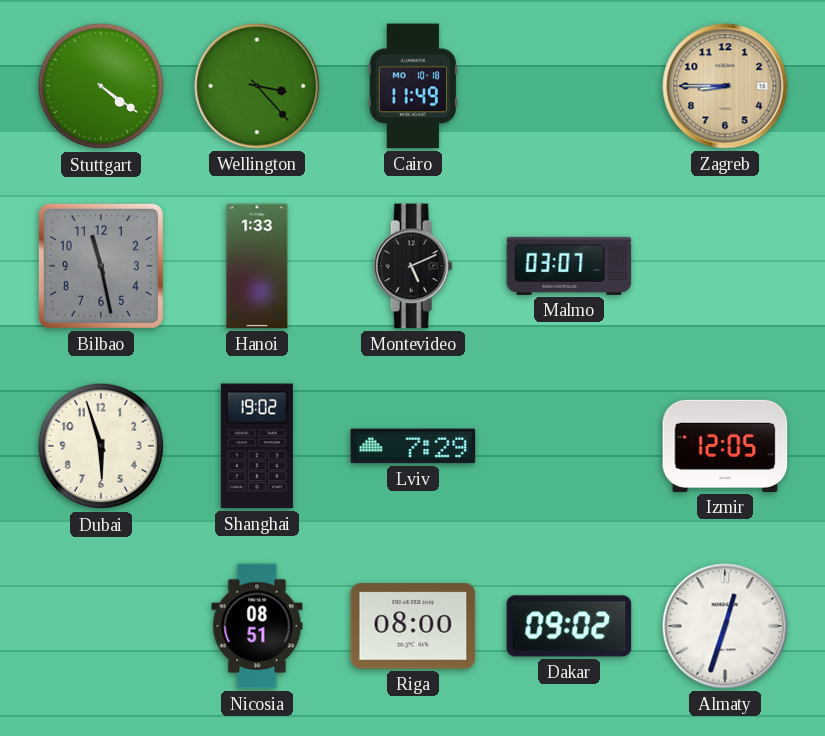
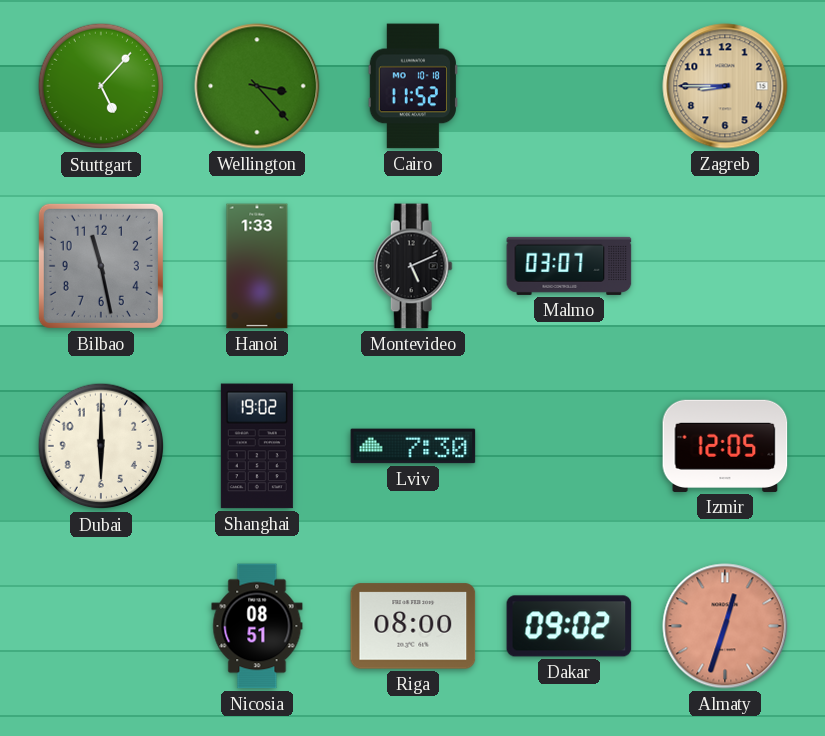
Stuttgart: 4:21 -> 5:07 (101, 86)
Cairo: 11:49 -> 11:52 (412, 86)
Dubai: 5:57 -> 6:00 (101, 446)
Lviv: 7:29 -> 7:30 (413, 446)
Almaty dial: white -> salmon (725, 626)
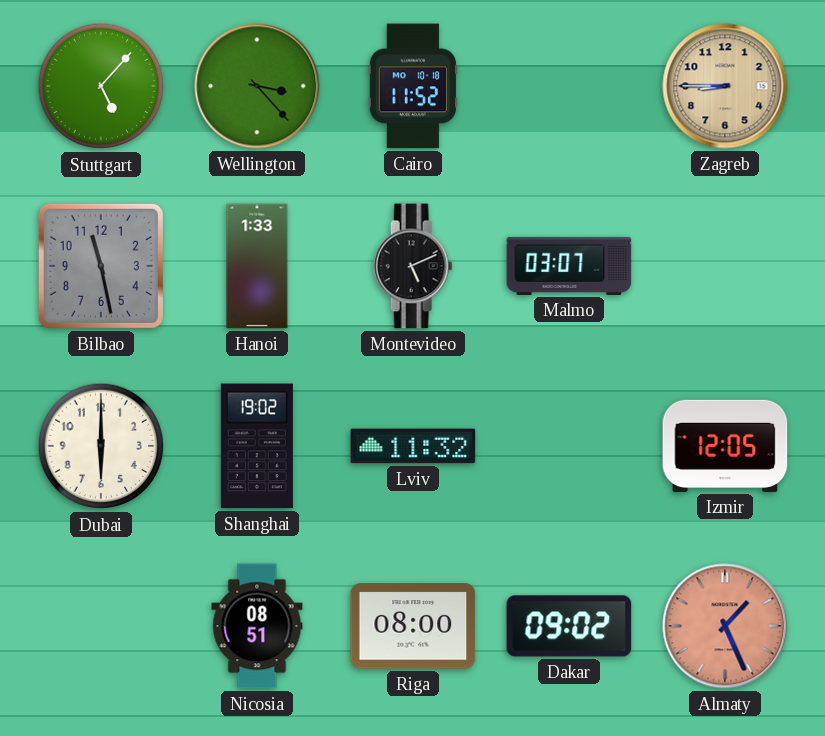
Lviv: 7:30 -> 11:32 (413, 446)
Almaty: 12:33 -> 1:26 (725, 626)
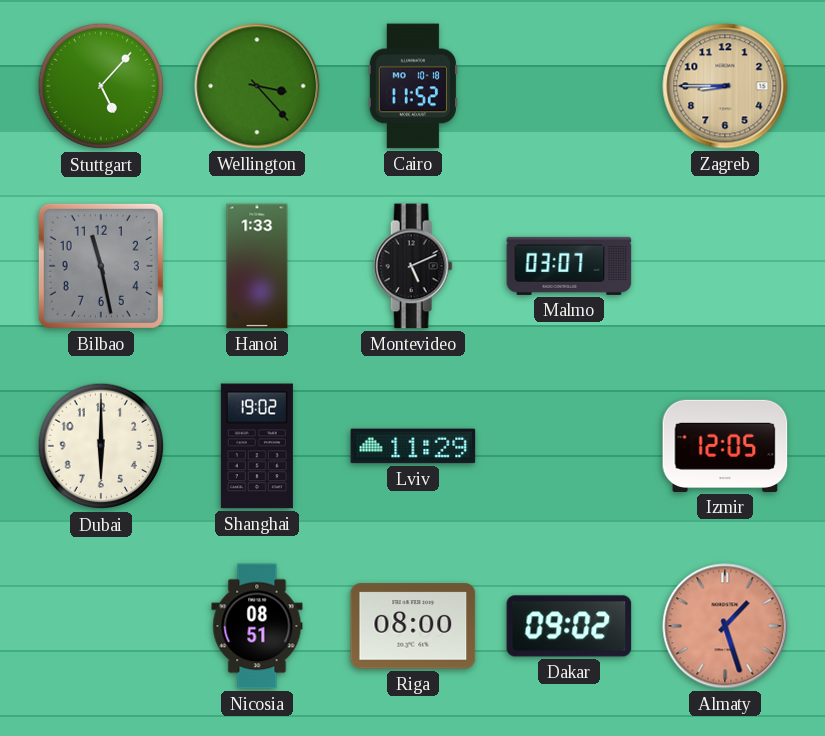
Lviv: 11:32 -> 11:29 (413, 446)
Almaty: 1:26 -> 1:27 (725, 626)
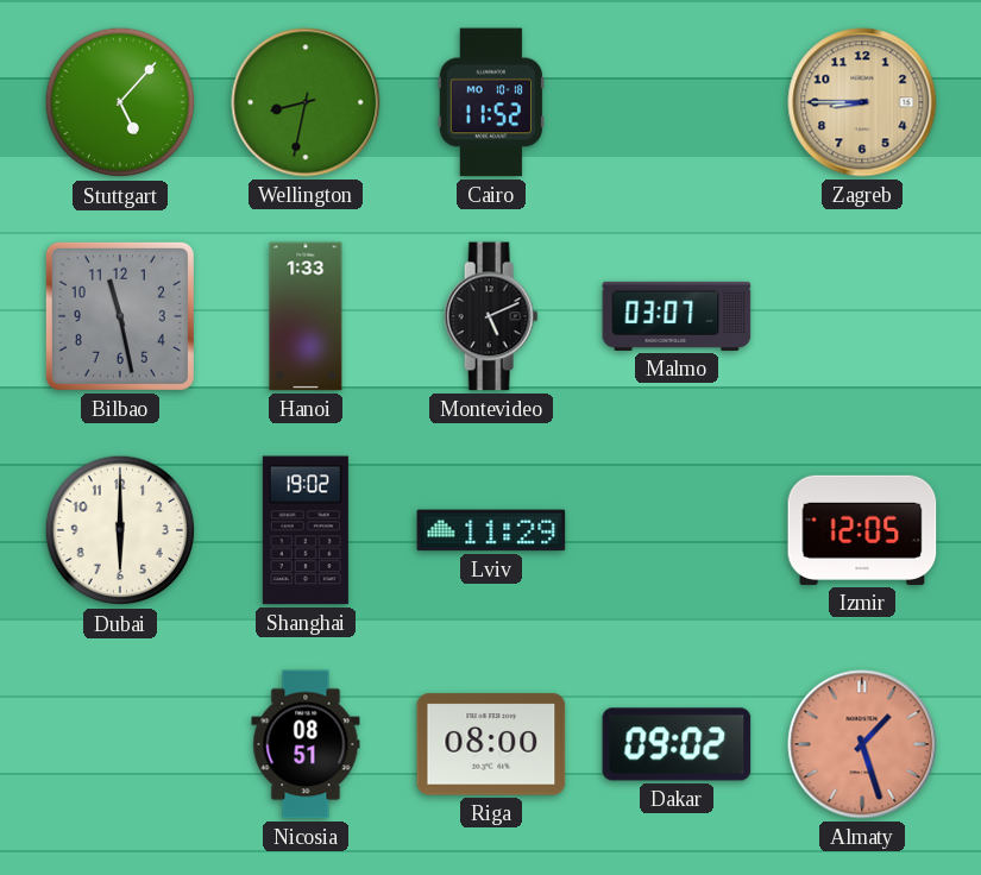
Wellington: 3:23 -> 8:32 (306, 102)
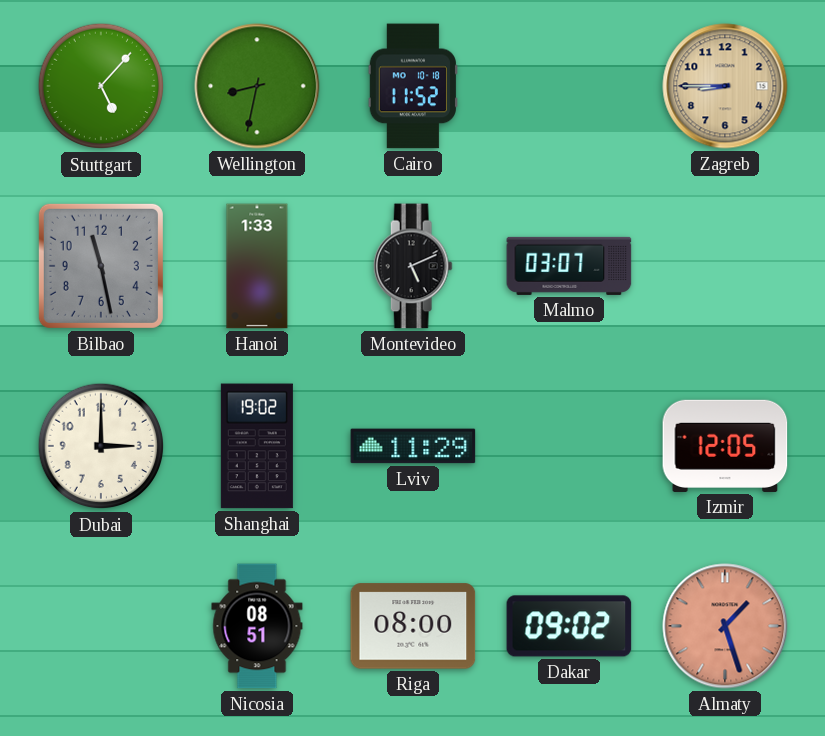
Dubai: 6:00 -> 3:00 (101, 446)
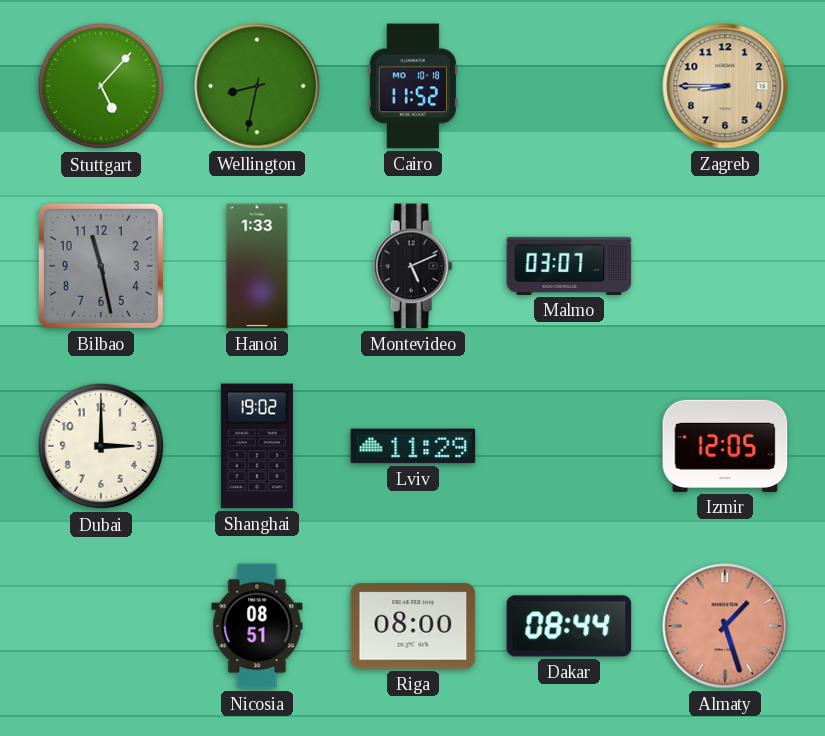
Dakar: 09:02 -> 08:44 (569, 626)
